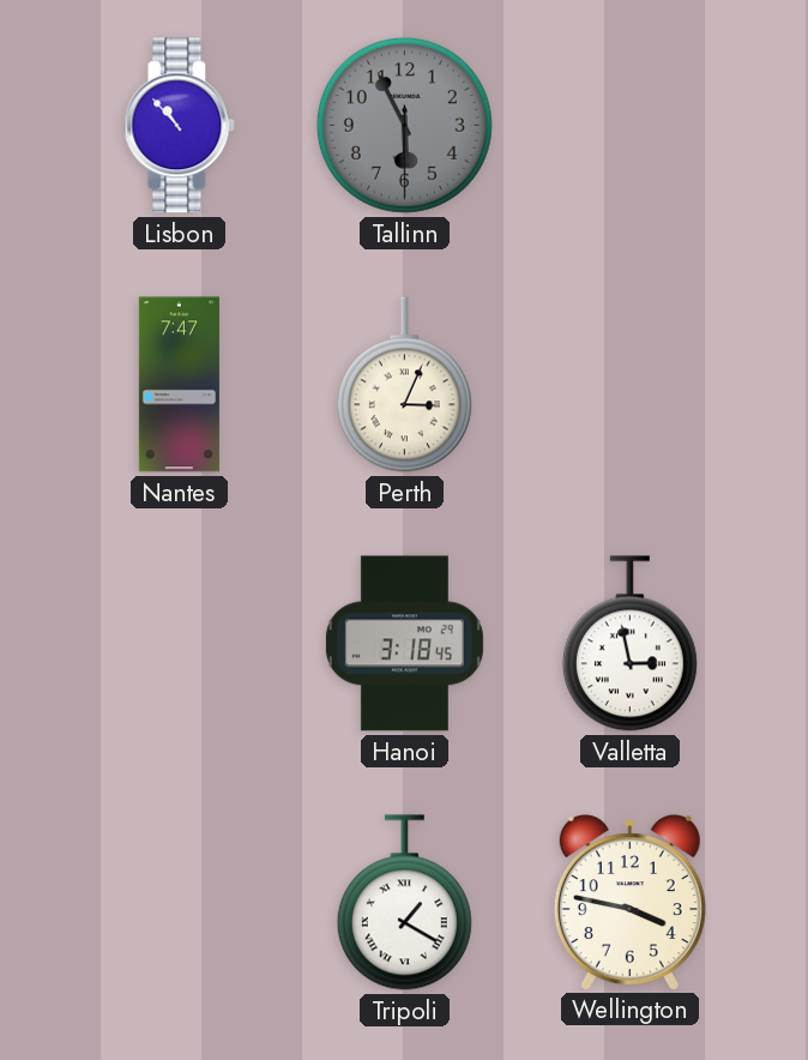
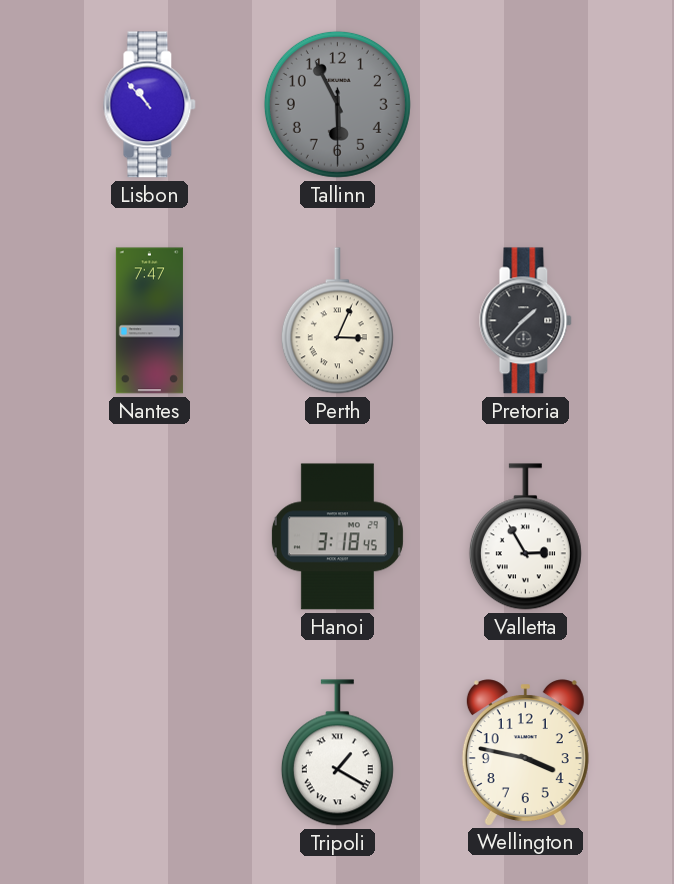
Pretoria: none -> 1:37 (526, 321)
Valletta: 2:58 -> 2:55 (525, 537)
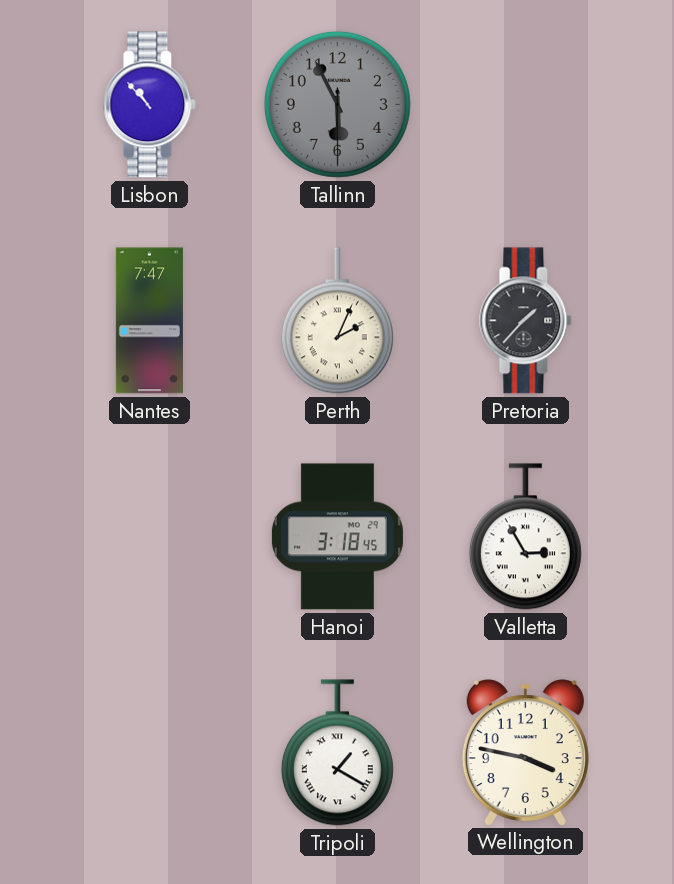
Perth: 3:04 -> 2:04 (337, 321)
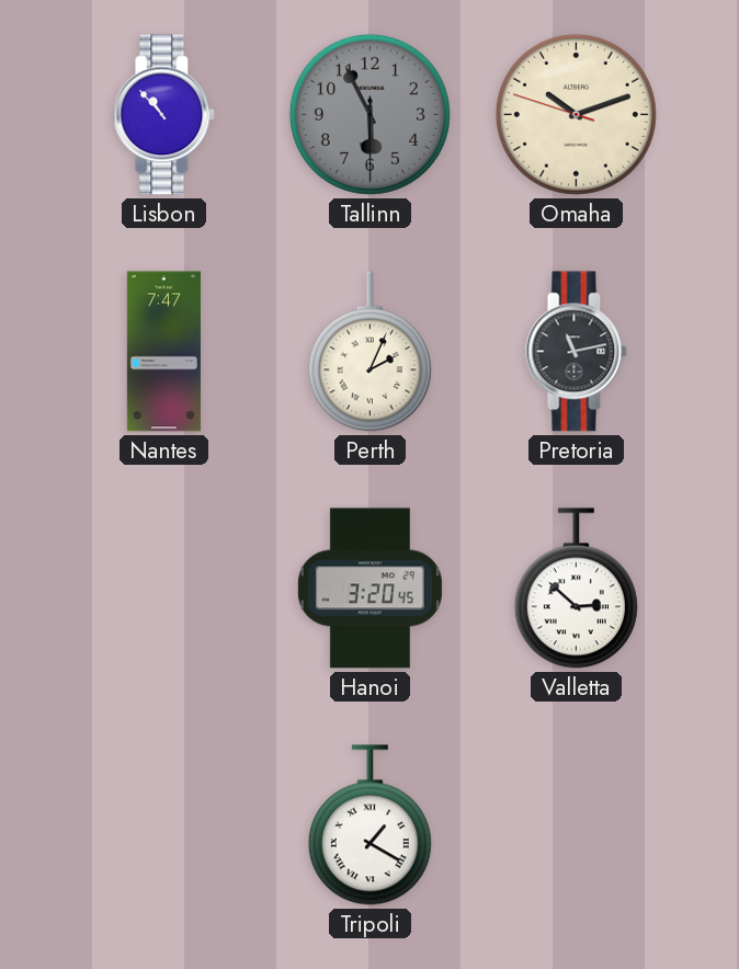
Omaha: none -> 10:11 (576, 114)
Pretoria: 1:37 -> 11:13 (577, 352)
Hanoi: 3:18 -> 3:20 (369, 589)
Valletta: 2:55 -> 2:52 (576, 589)
Wellington: 3:47 -> none (525, 752)
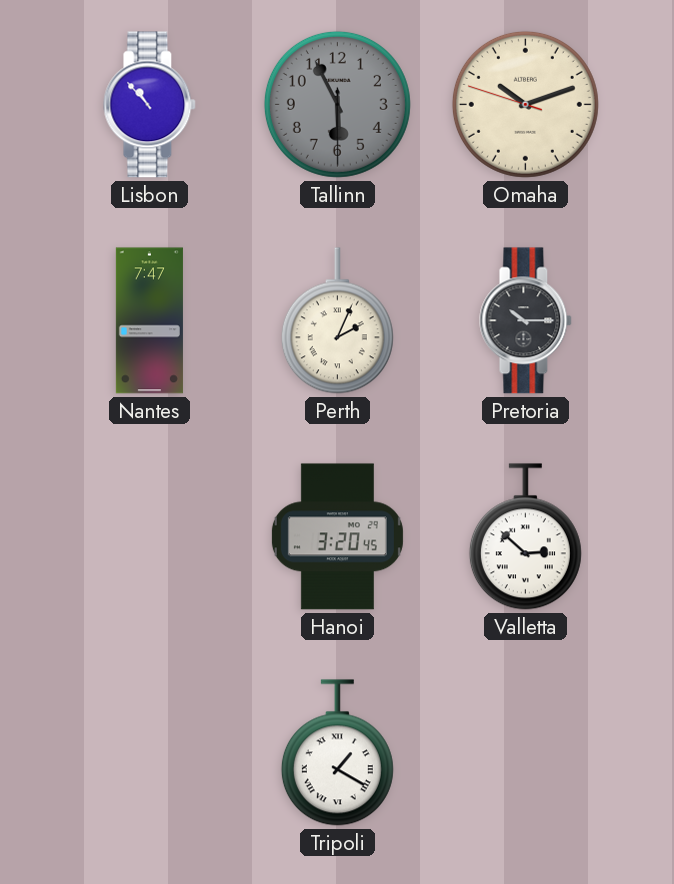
Pretoria: 11:13 -> 10:15 (526, 321)
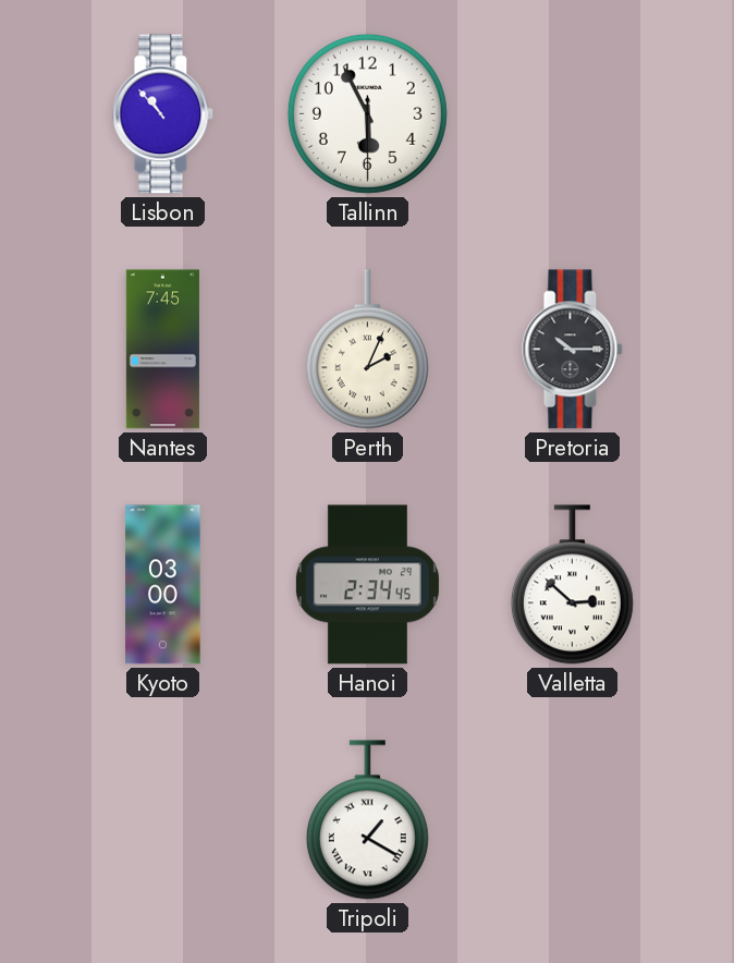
Tallinn dial: grey -> white (367, 113)
Omaha: 10:11 -> none (525, 104)
Nantes: 7:47 -> 7:45 (162, 350)
Kyoto: none -> 03:00 (163, 585)
Hanoi: 3:20 -> 2:34 (367, 585)
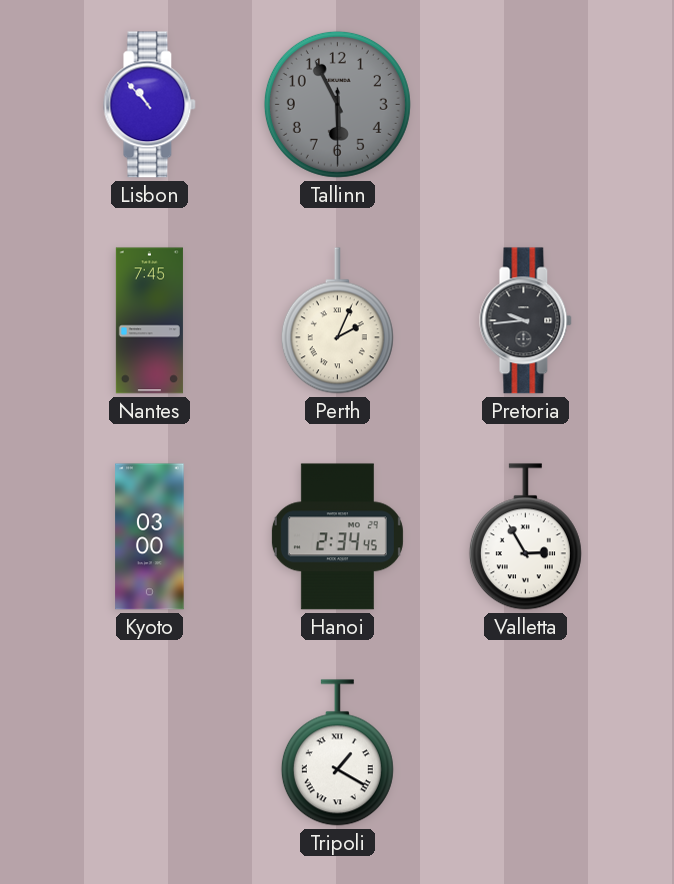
Tallinn dial: white -> grey (337, 104)
Pretoria: 10:15 -> 9:44 (526, 321)
Valletta: 2:52 -> 2:55 (525, 537)
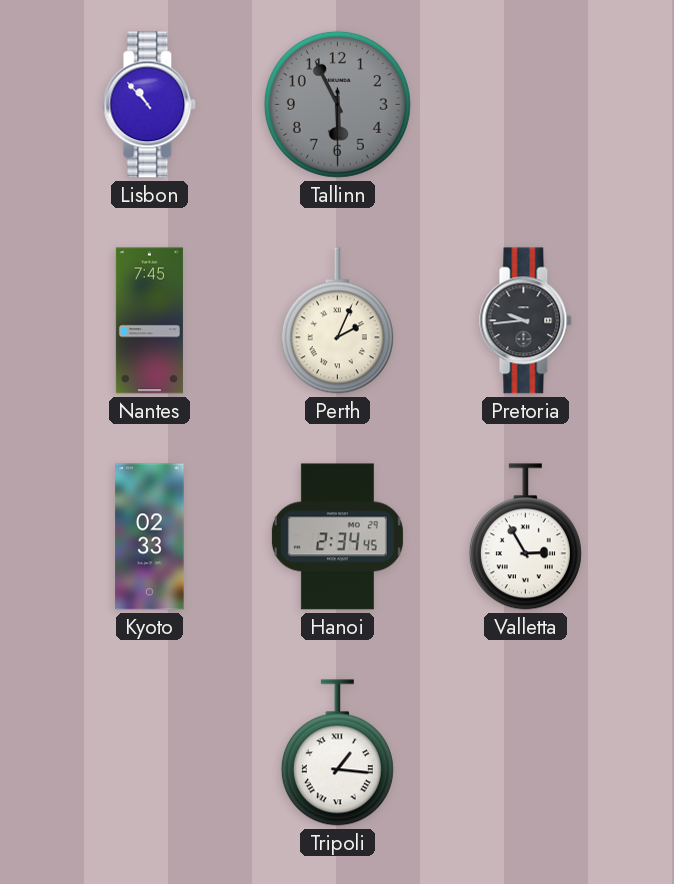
Kyoto: 03:00 -> 02:33 (150, 537)
Tripoli: 1:20 -> 1:16 (337, 753)
